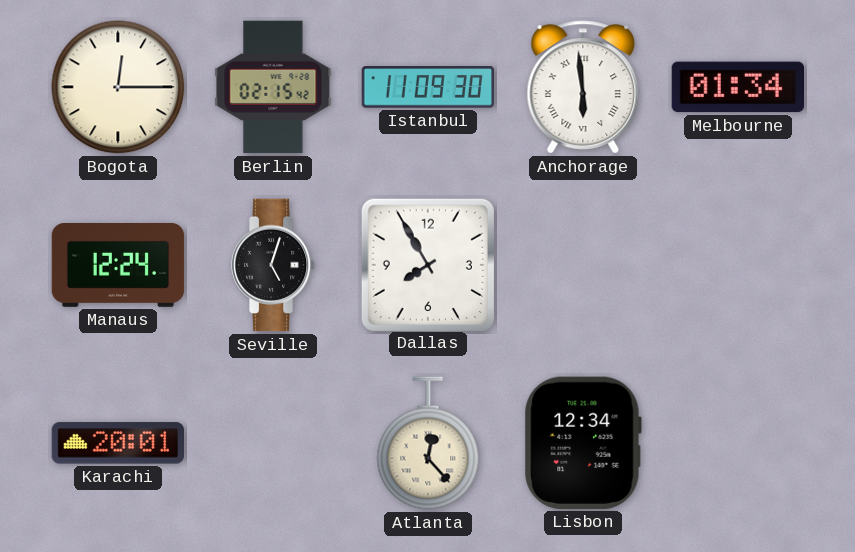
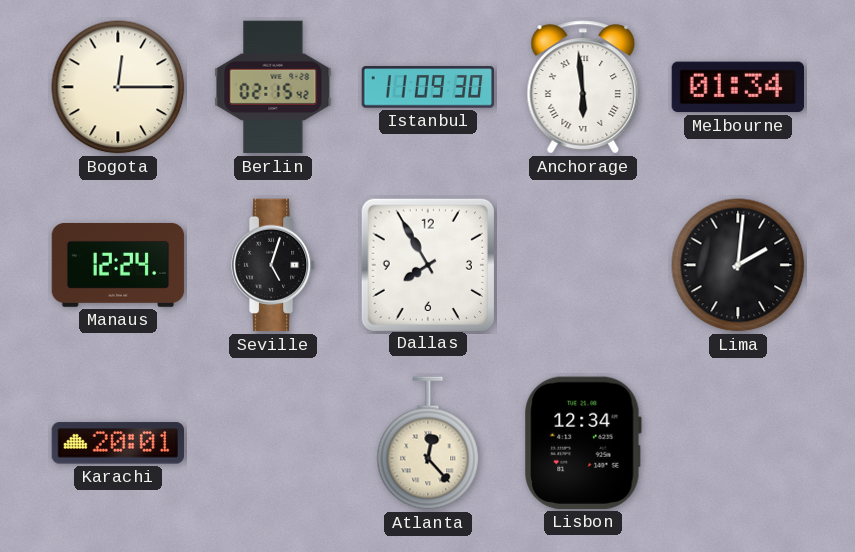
Lima: none -> 2:01 (738, 265)
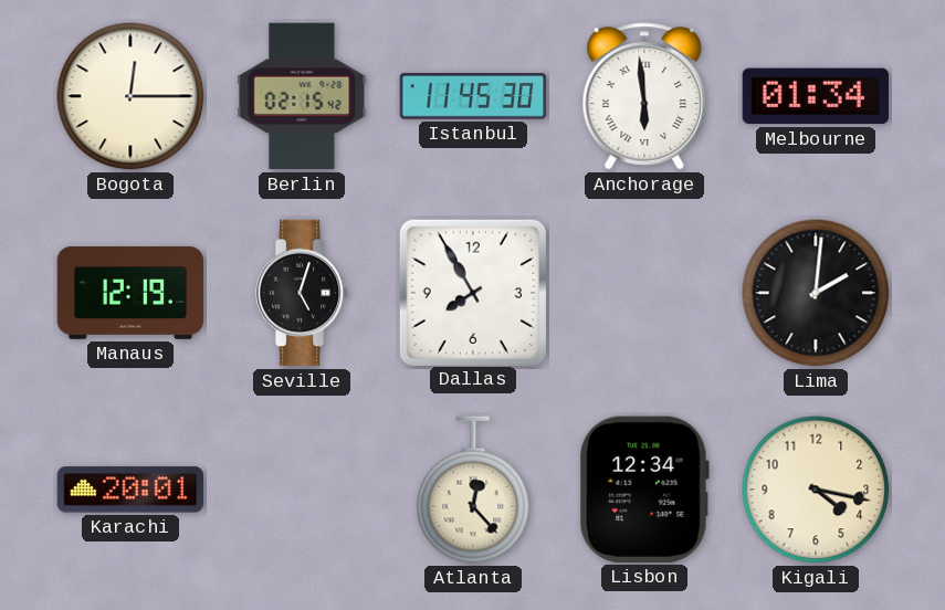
Istanbul: 11:09 -> 11:45 (473, 96)
Manaus: 12:24 -> 12:19 (130, 294)
Kigali: none -> 4:17 (816, 490)
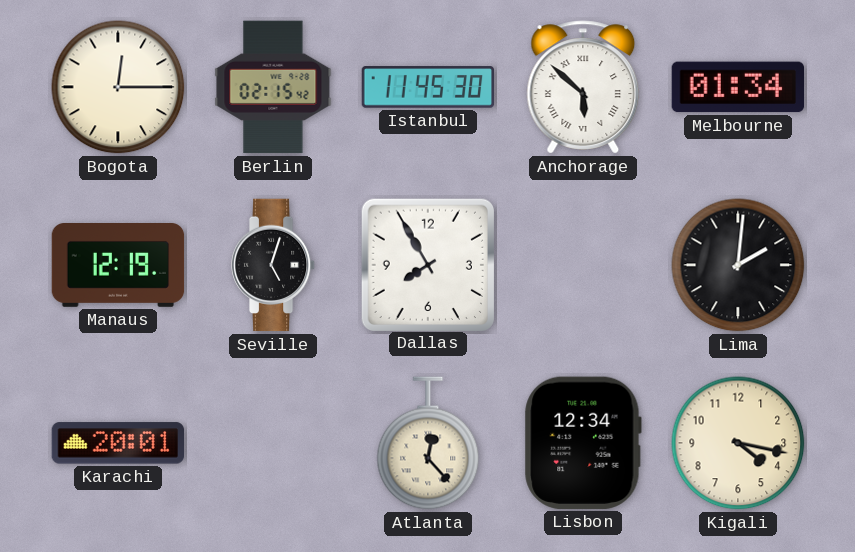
Anchorage: 5:59 -> 5:52 (583, 87)
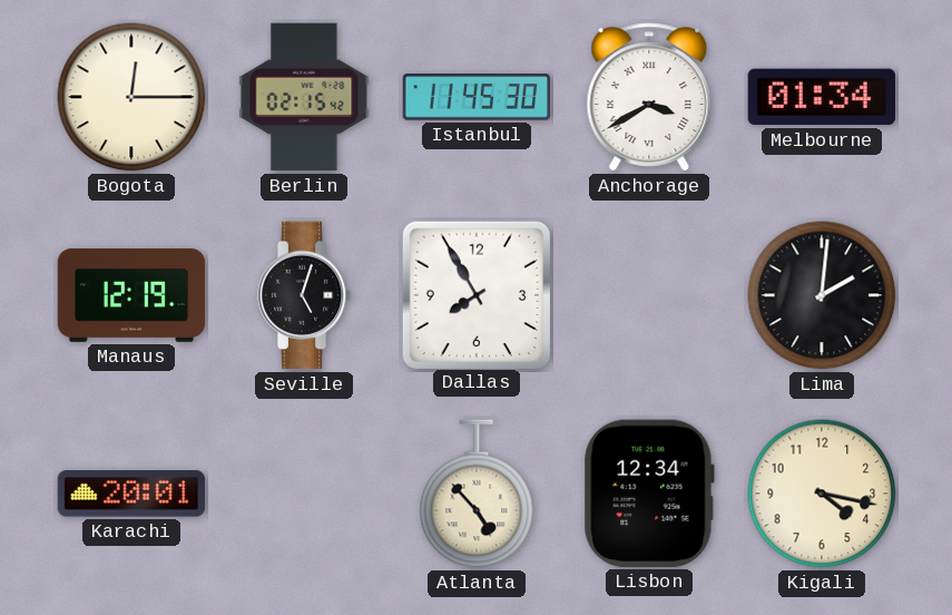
Anchorage: 5:52 -> 3:40 (649, 97)
Atlanta: 12:23 -> 4:53 (477, 494)
